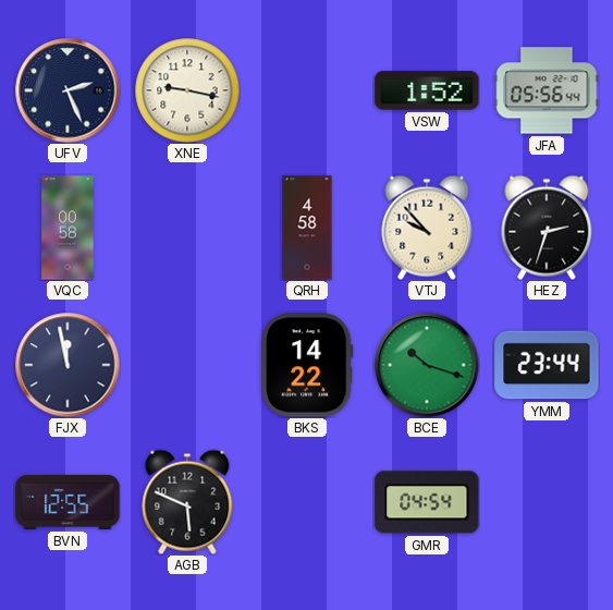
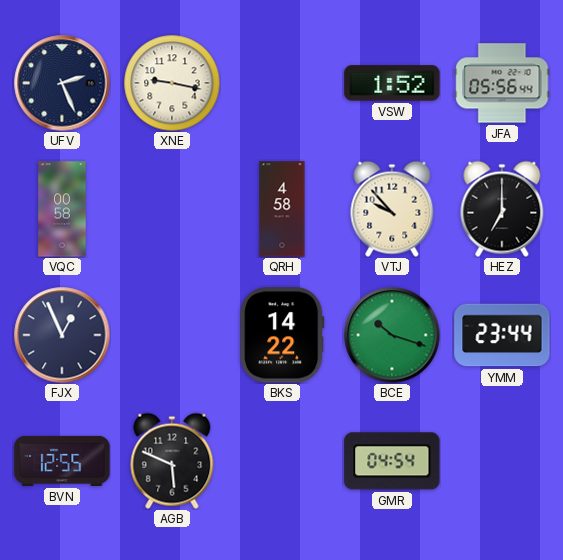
HEZ: 2:33 -> 7:00 (502, 209)
FJX: 11:58 -> 12:56 (62, 335)
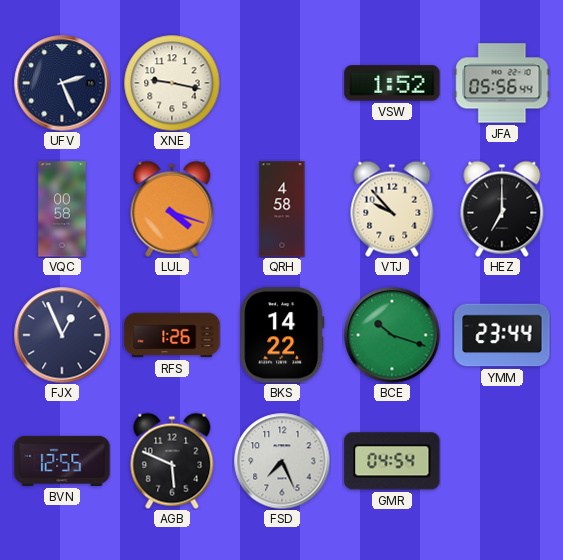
LUL: none -> 4:18 (172, 209)
RFS: none -> 1:26 (172, 335)
FSD: none -> 7:26 (282, 461)
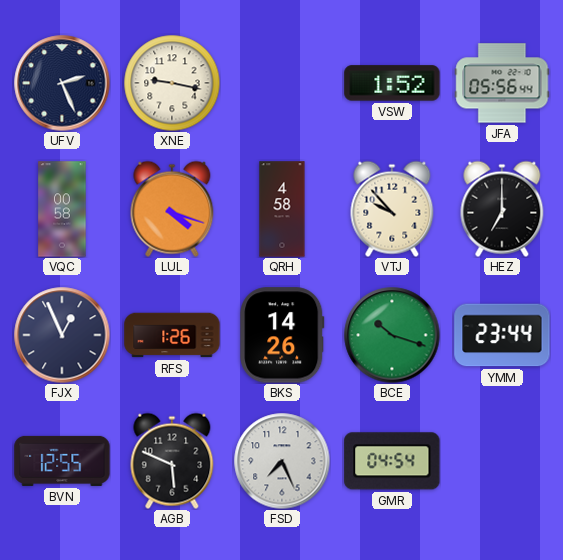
BKS: 14:22 -> 14:26 (282, 335)
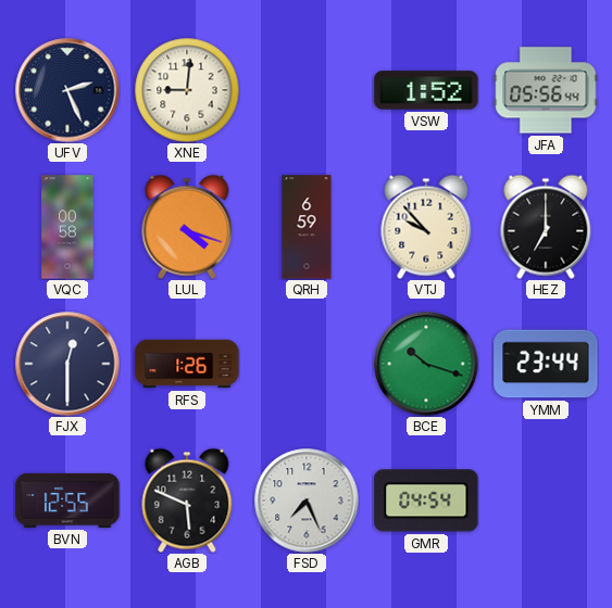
XNE: 9:17 -> 9:01 (187, 90)
QRH: 4:58 -> 6:59 (307, 227)
FJX: 12:56 -> 12:30 (67, 364)
BKS: 14:26 -> none (282, 335)
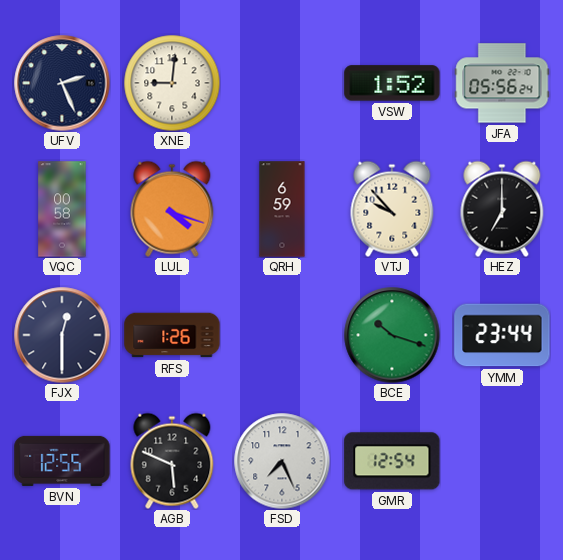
JFA: 05:56:44 -> 05:56:24 (502, 83)
GMR: 04:54 -> 12:54 (392, 461)
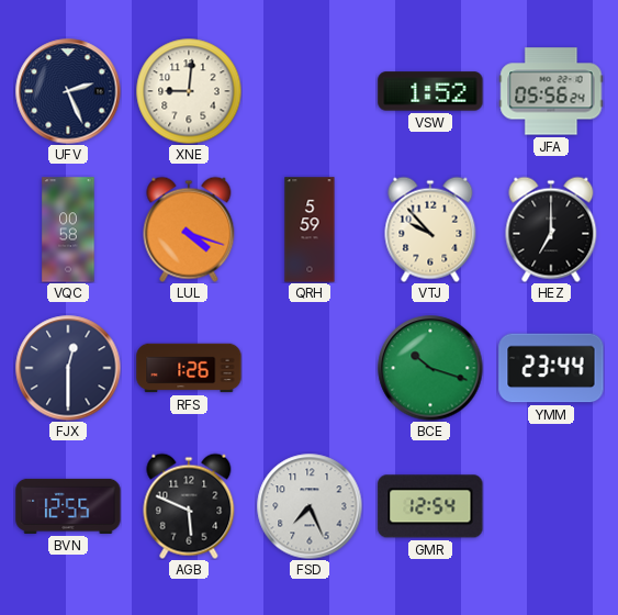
QRH: 6:59 -> 5:59 (310, 230)
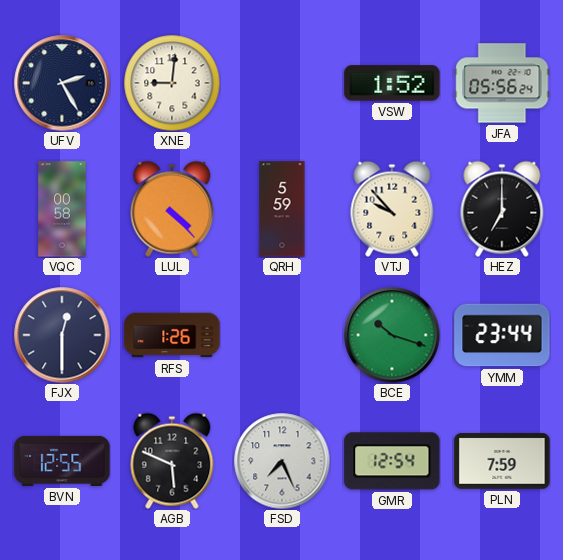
UFV: 2:26 -> 2:25 (62, 83)
LUL: 4:18 -> 4:23 (172, 209)
PLN: none -> 7:59 (502, 461)
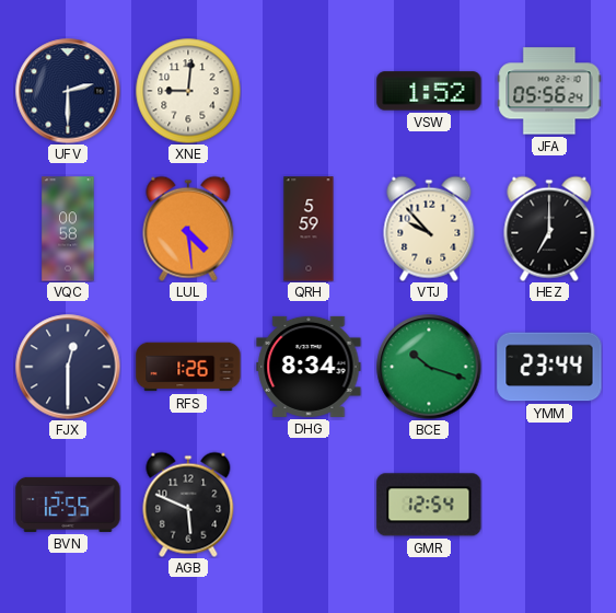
UFV: 2:25 -> 2:30 (68, 91)
LUL: 4:23 -> 4:29 (188, 229)
DHG: none -> 8:34 (309, 367)
FSD: 7:26 -> none (282, 461)
PLN: 7:59 -> none (502, 461)
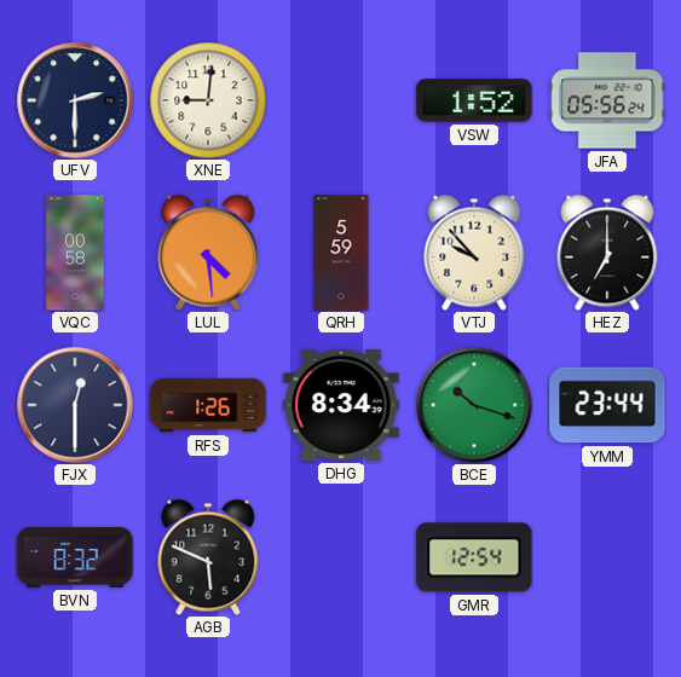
BVN: 12:55 -> 8:32 (75, 557)
